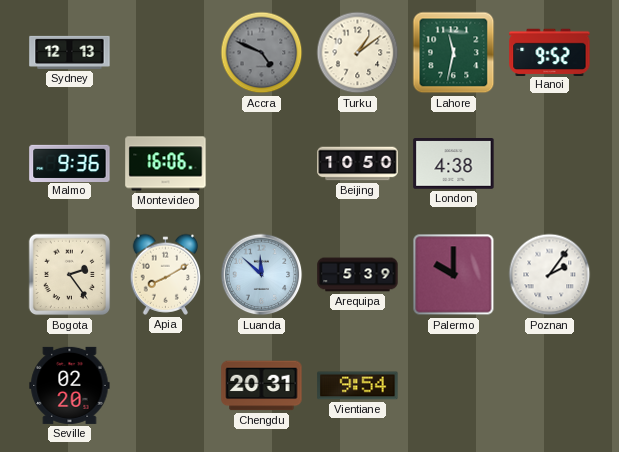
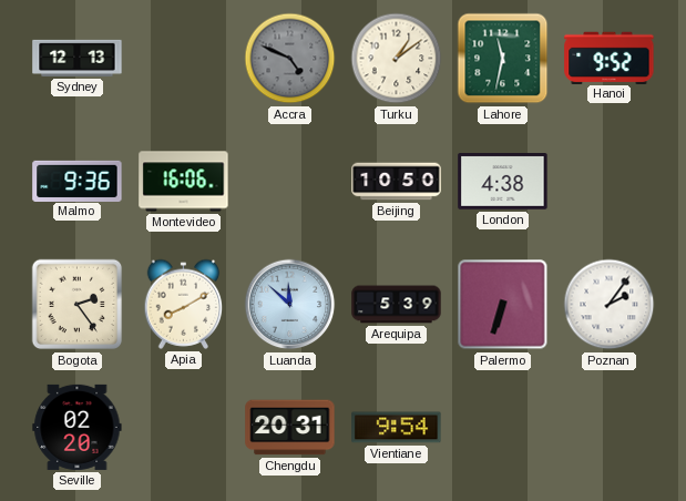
Palermo: 10:00 -> 6:33 (503, 305)
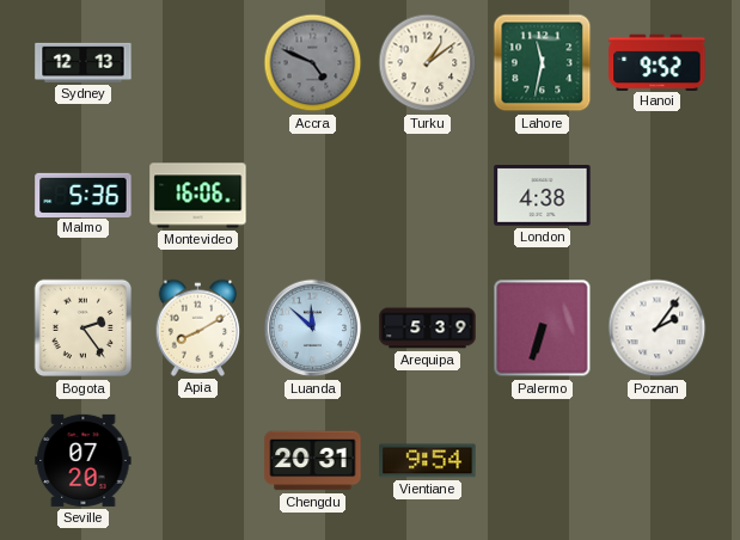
Malmo: 9:36 -> 5:36 (84, 195)
Beijing: 10:50 -> none (397, 182)
Seville: 02:20 -> 07:20 (84, 460)
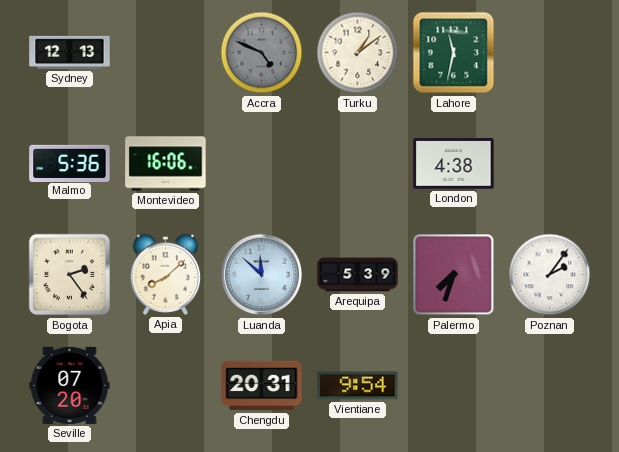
Hanoi: 9:52 -> none (658, 62)
Apia: 8:10 -> 8:08 (166, 274)
Palermo: 6:33 -> 7:33 (454, 275)
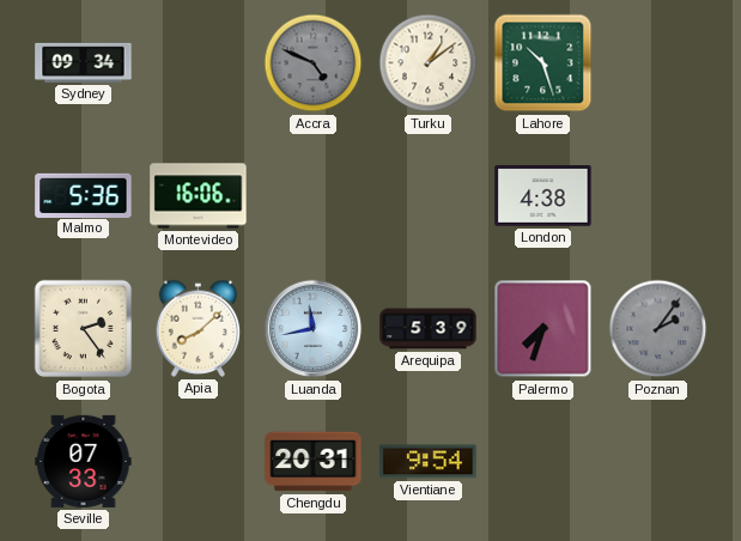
Sydney: 12:13 -> 09:34 (84, 62)
Lahore: 11:32 -> 10:27 (543, 63)
Luanda: 11:52 -> 11:43 (314, 329)
Poznan dial: white -> grey (658, 329)
Seville: 07:20 -> 07:33 (84, 461)
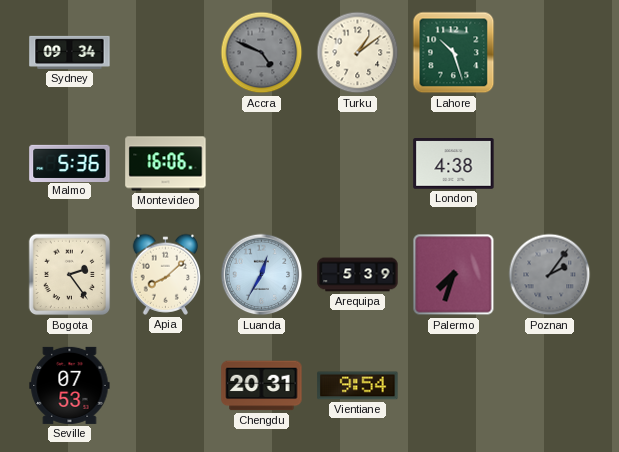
Luanda: 11:43 -> 12:35 (262, 275)
Seville: 07:33 -> 07:53 (70, 385)
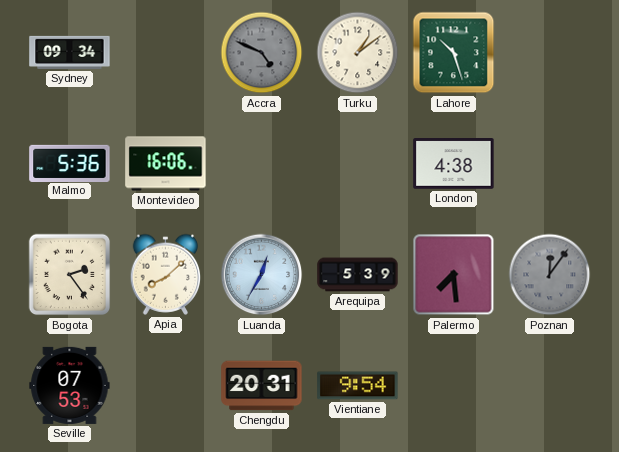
Palermo: 7:33 -> 7:29 (454, 275)
Poznan: 2:06 -> 12:06 (550, 275)
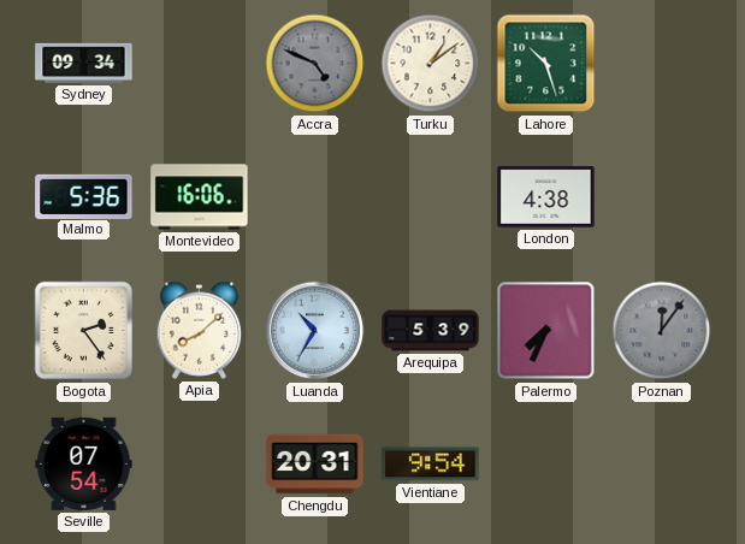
Luanda: 12:35 -> 10:35 (315, 331)
Palermo: 7:29 -> 7:34 (546, 331)
Seville: 07:53 -> 07:54 (84, 463)
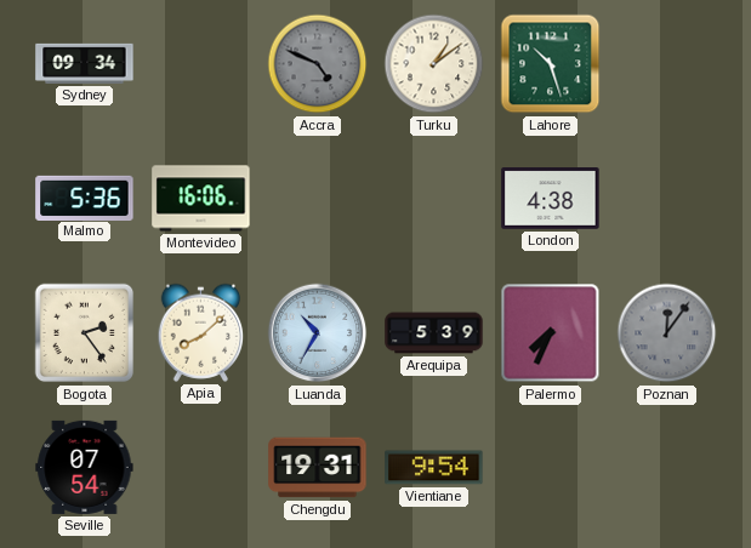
Chengdu: 20:31 -> 19:31 (318, 468)
